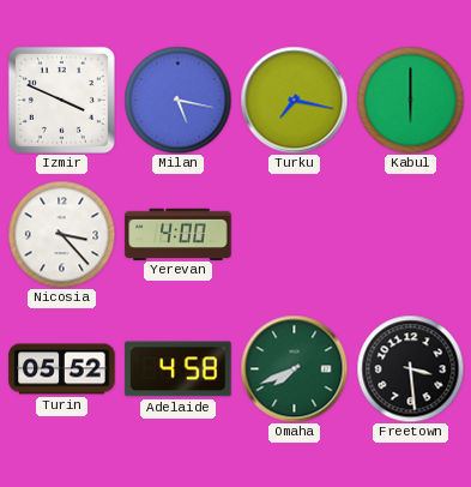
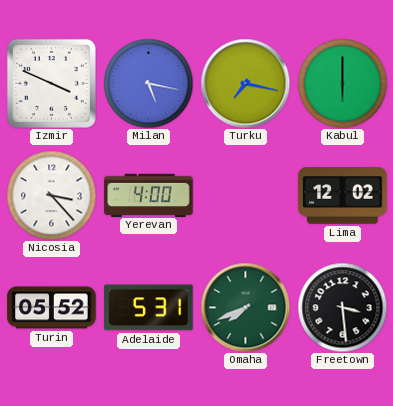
Lima: none -> 12:02 (343, 196)
Adelaide: 4:58 -> 5:31 (149, 308)
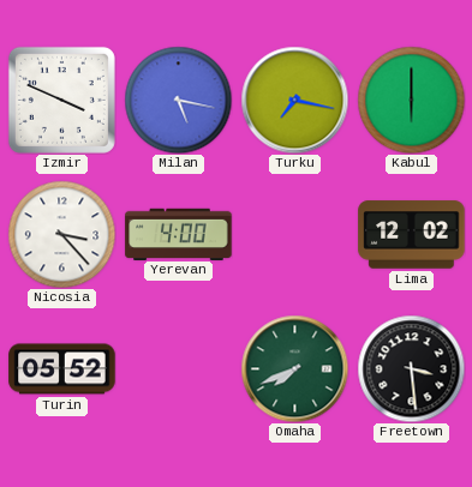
Adelaide: 5:31 -> none (149, 308)
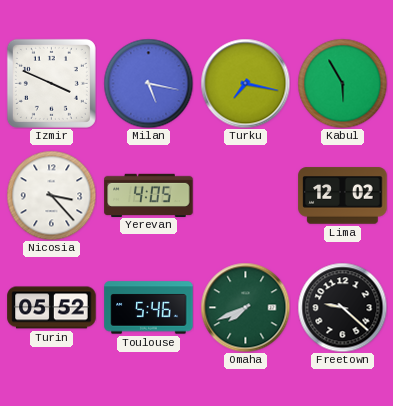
Kabul: 6:00 -> 5:55 (342, 83)
Yerevan: 4:00 -> 4:05 (149, 195)
Toulouse: none -> 5:46 (149, 308)
Freetown: 3:29 -> 9:22 (342, 307)
